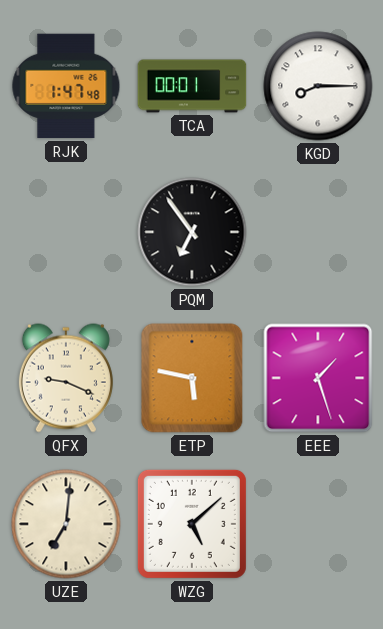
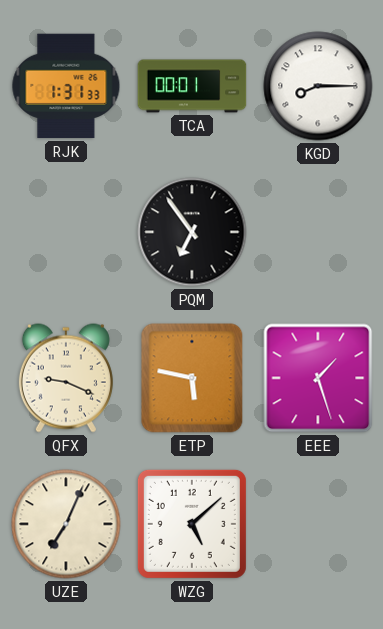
RJK: 1:47 -> 1:31 (66, 86)
UZE: 7:01 -> 7:04 (66, 524)
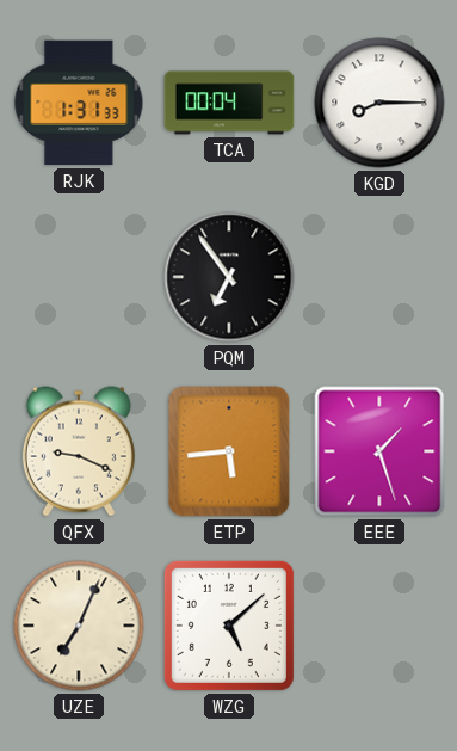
TCA: 00:01 -> 00:04 (229, 103)
ETP: 5:47 -> 5:44 (229, 451)
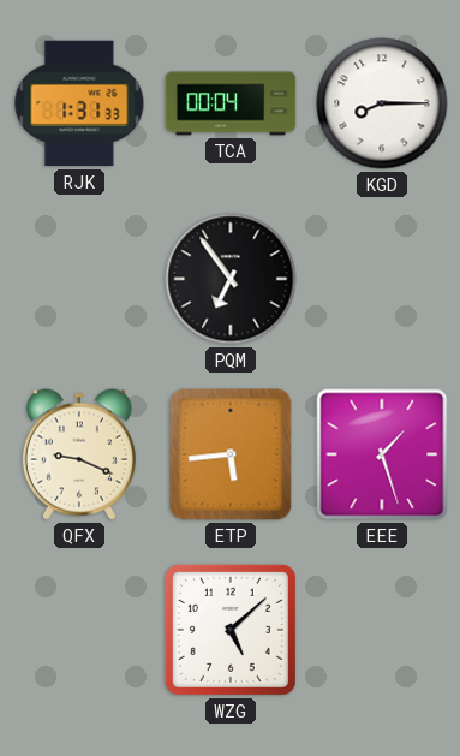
UZE: 7:04 -> none (79, 626)
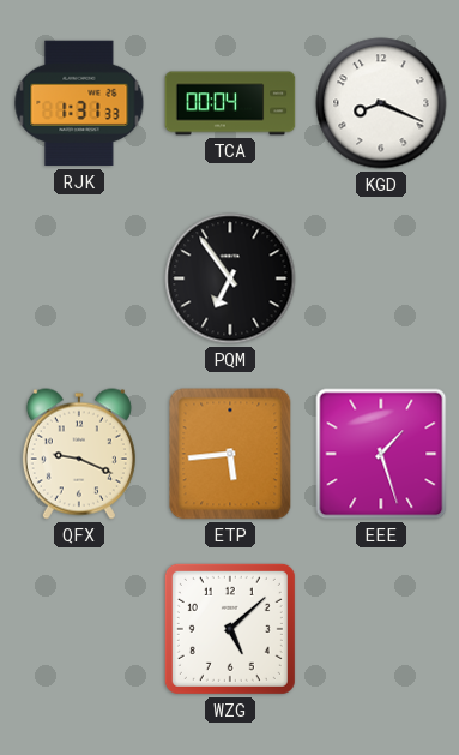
KGD: 8:15 -> 8:19 (381, 103)
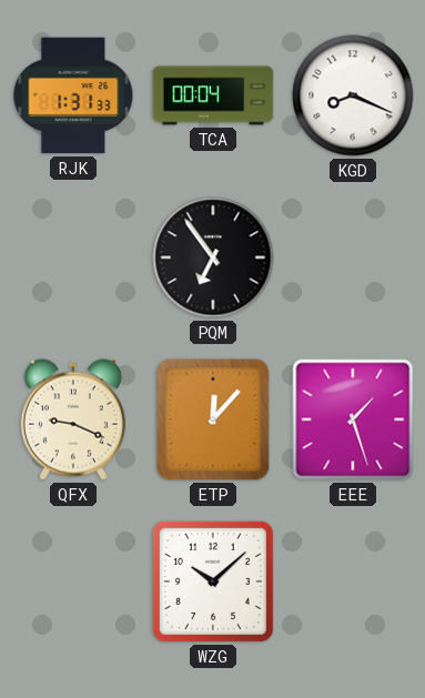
ETP: 5:44 -> 12:07 (213, 419)
WZG: 5:08 -> 10:08 (213, 581)
